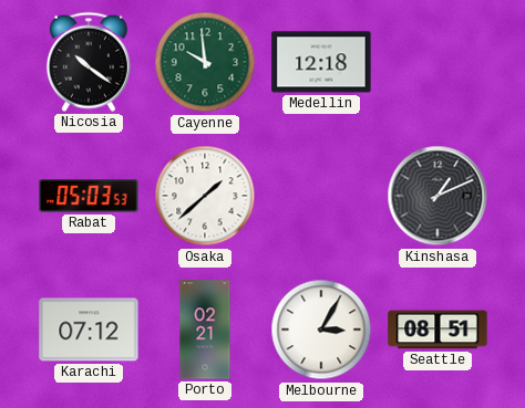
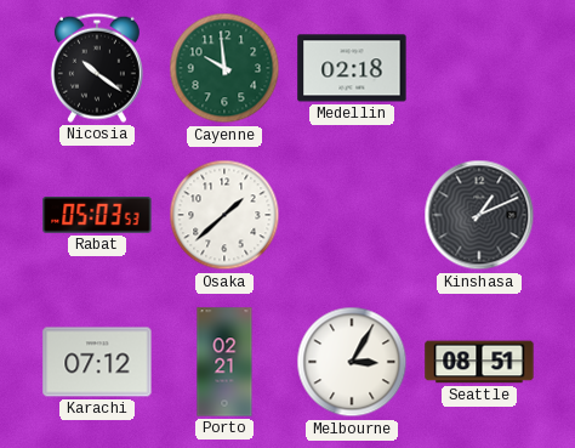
Medellin: 12:18 -> 02:18 (352, 68)
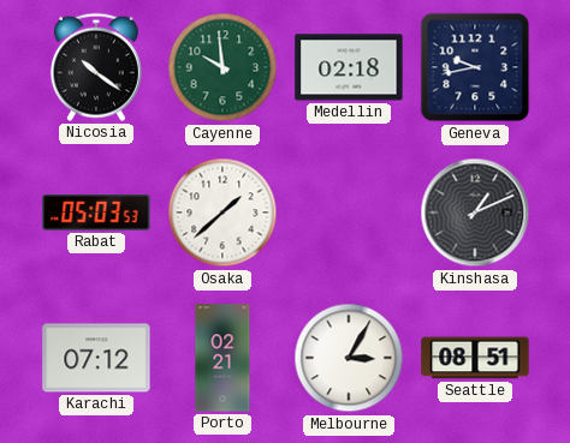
Geneva: none -> 9:43 (475, 67)
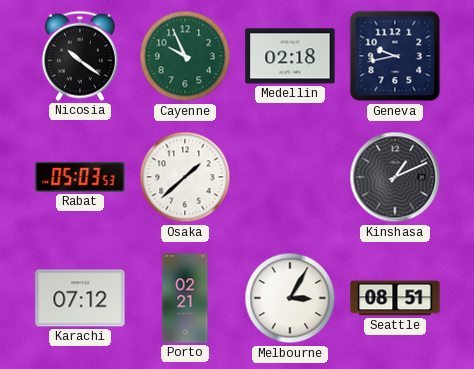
Cayenne: 9:59 -> 9:56 (185, 56)
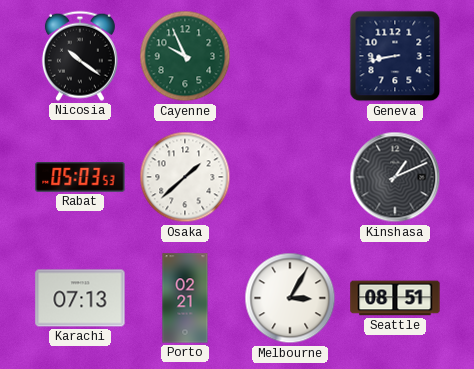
Medellin: 02:18 -> none (290, 56)
Geneva: 9:43 -> 8:43 (395, 56)
Karachi: 07:12 -> 07:13 (80, 298)
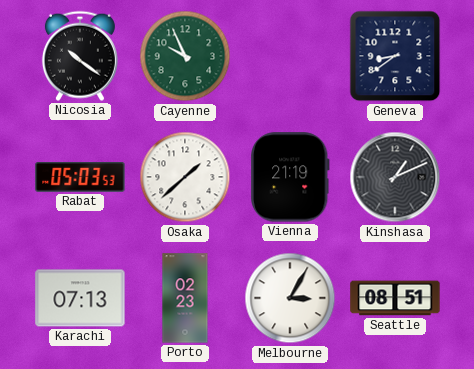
Geneva: 8:43 -> 8:39 (395, 56)
Vienna: none -> 21:19 (290, 177)
Porto: 02:21 -> 02:23 (185, 298)
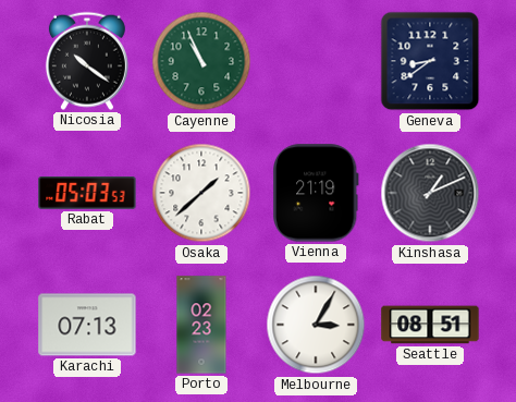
Cayenne: 9:56 -> 10:56 (201, 61)
